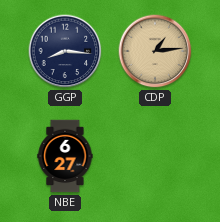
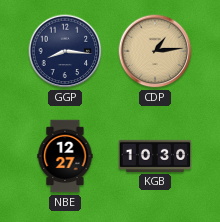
NBE: 6:27 -> 12:27 (65, 156)
KGB: none -> 10:30 (155, 156)
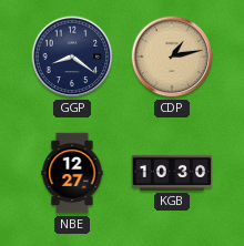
GGP: 8:16 -> 8:21 (72, 57)
CDP: 1:14 -> 1:13 (172, 57)
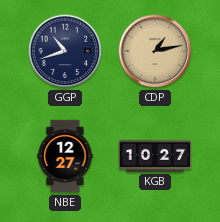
GGP: 8:21 -> 10:42 (65, 51)
KGB: 10:30 -> 10:27 (155, 156)
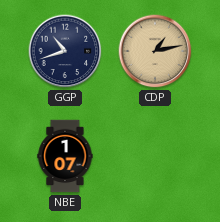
NBE: 12:27 -> 1:07 (65, 156)
KGB: 10:27 -> none (155, 156)
